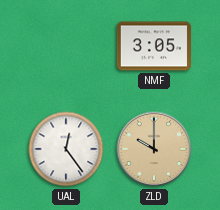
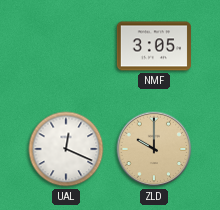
UAL: 12:24 -> 12:19 (66, 149)
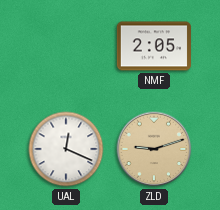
NMF: 3:05 -> 2:05 (153, 46)
ZLD: 10:00 -> 9:12 (154, 149)
